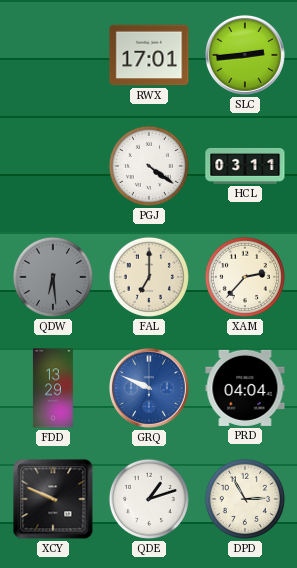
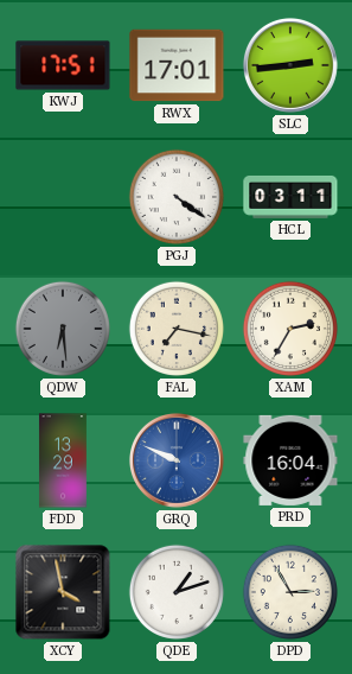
KWJ: none -> 17:51 (63, 65)
FAL: 7:00 -> 7:17 (177, 329)
XAM: 2:37 -> 2:35 (290, 329)
PRD: 04:04 -> 16:04 (290, 460)
XCY: 9:49 -> 3:58 (63, 592)
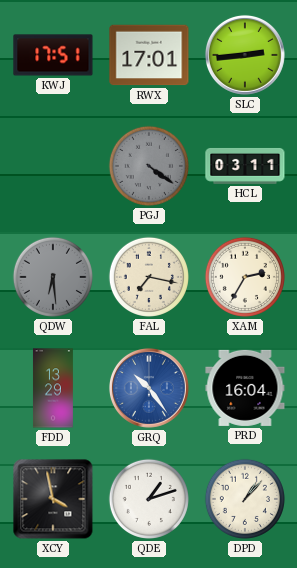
PGJ dial: white -> grey (149, 166)
GRQ: 9:49 -> 10:24 (149, 388)
DPD: 2:55 -> 1:07 (245, 499)
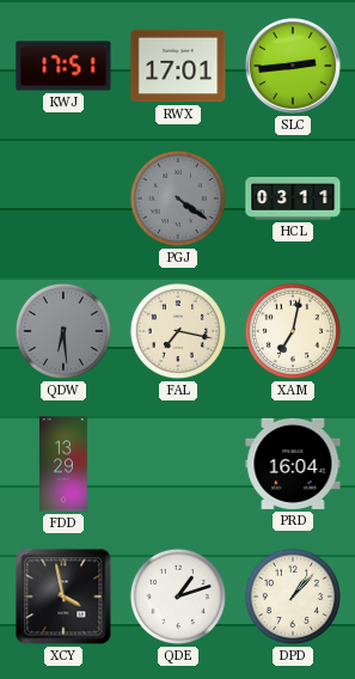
XAM: 2:35 -> 7:02 (293, 331)
GRQ: 10:24 -> none (149, 388)
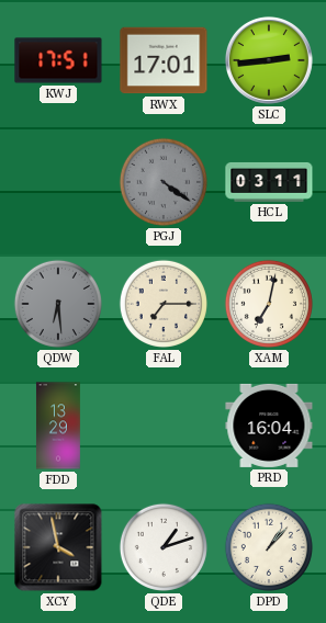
FAL: 7:17 -> 7:15 (164, 304)
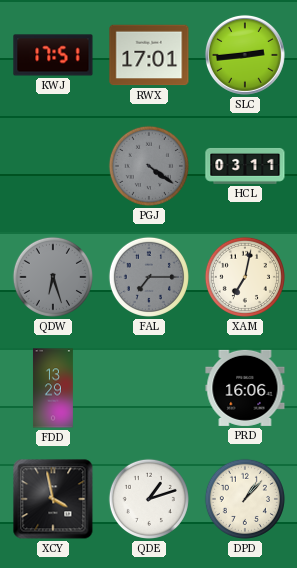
QDW: 6:29 -> 6:27 (53, 277)
FAL dial: cream -> grey (149, 277)
PRD: 16:04 -> 16:06 (245, 388)
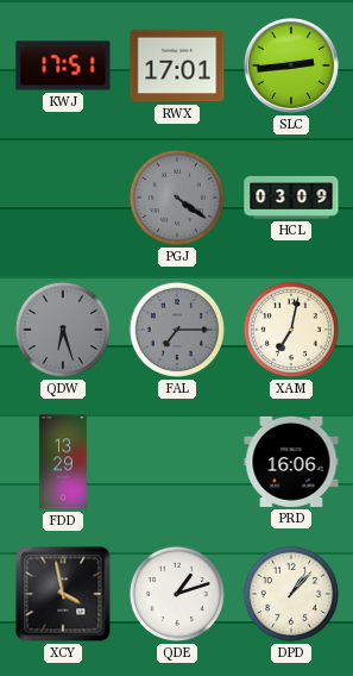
HCL: 03:11 -> 03:09 (291, 198)
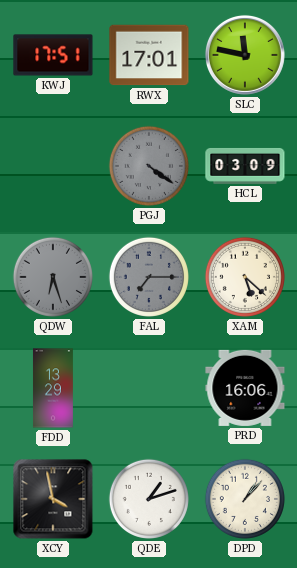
SLC: 2:44 -> 11:47 (245, 55)
XAM: 7:02 -> 5:22 (245, 277)
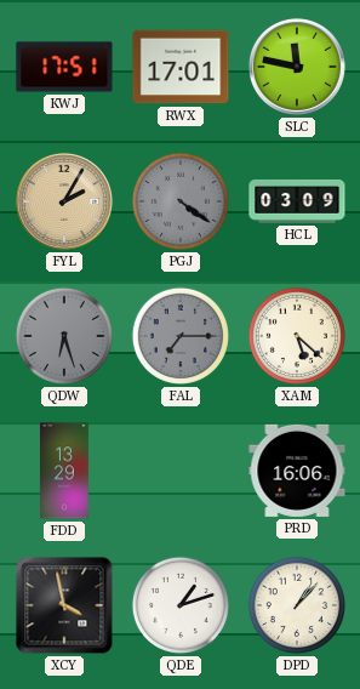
FYL: none -> 2:05 (64, 201)
